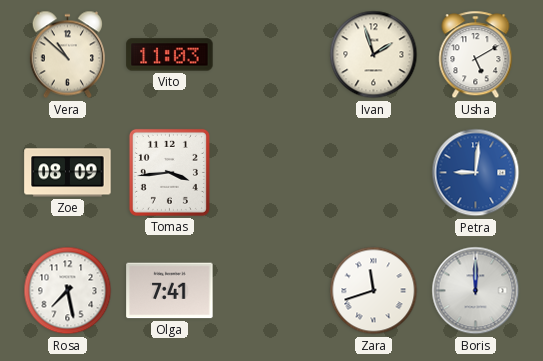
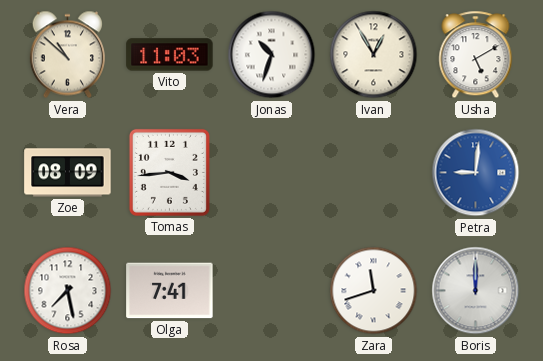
Jonas: none -> 10:33 (272, 55)
Ivan: 1:57 -> 12:55 (374, 55)
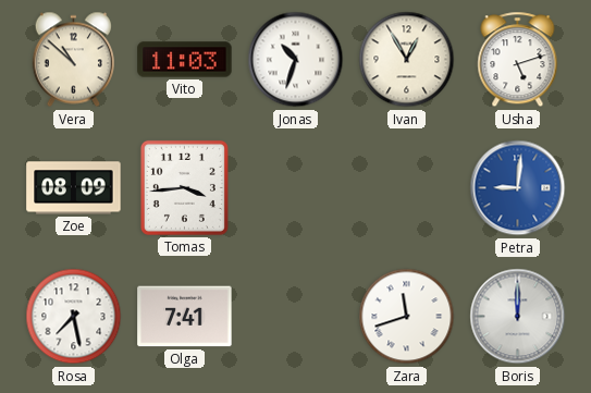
Usha: 5:10 -> 5:12 (518, 60)
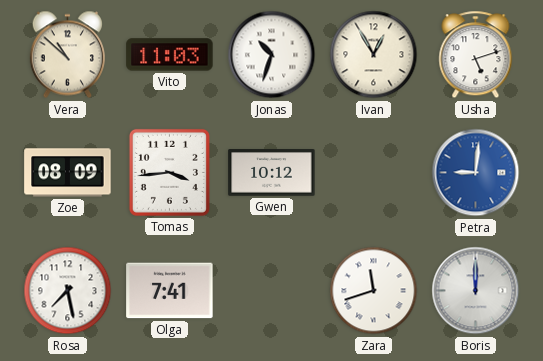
Gwen: none -> 10:12 (272, 173)
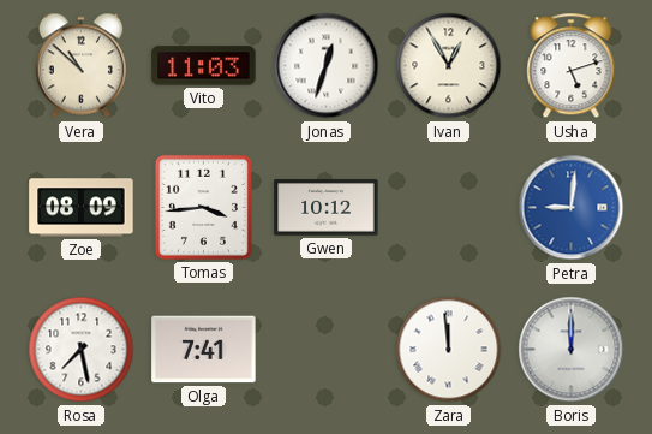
Jonas: 10:33 -> 12:33 (327, 66)
Zara: 11:42 -> 11:59 (449, 350)
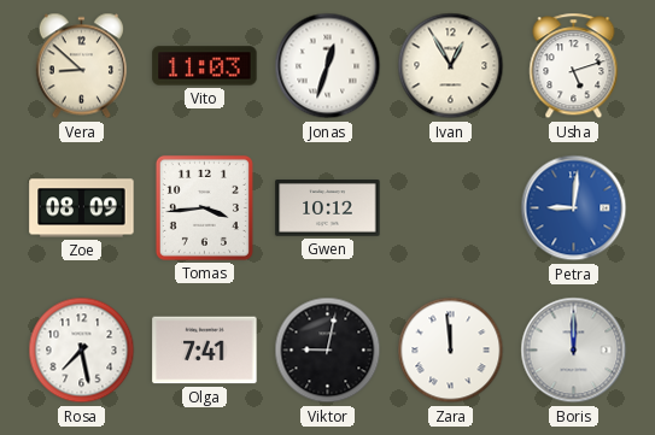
Vera: 10:52 -> 8:52 (81, 66)
Viktor: none -> 9:02 (328, 351)
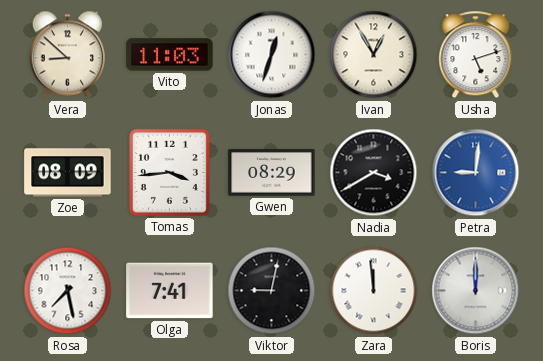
Gwen: 10:12 -> 08:29 (272, 173)
Nadia: none -> 3:40 (374, 173)
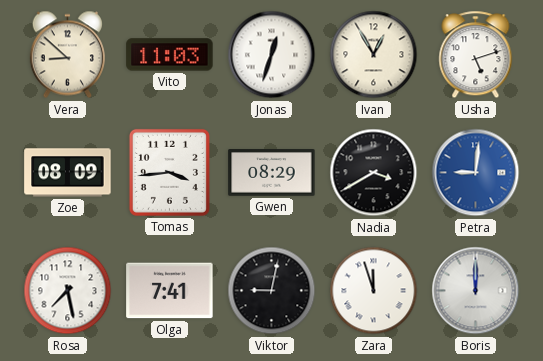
Zara: 11:59 -> 11:57 (374, 291)
